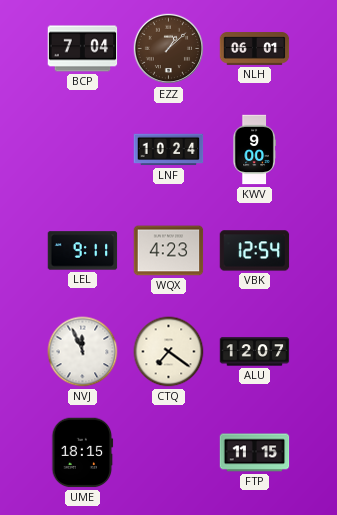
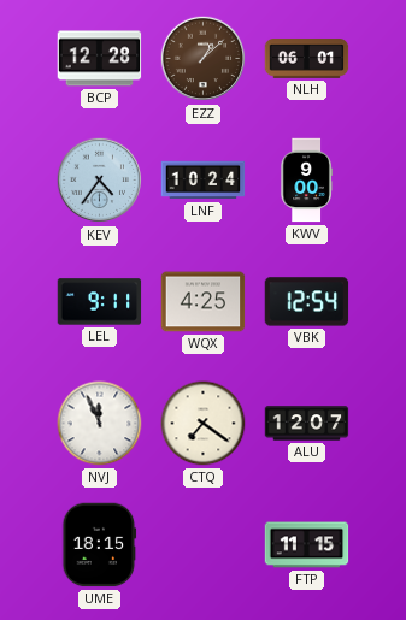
BCP: 7:04 -> 12:28 (100, 59)
KEV: none -> 4:36 (100, 181)
WQX: 4:23 -> 4:25 (204, 302)
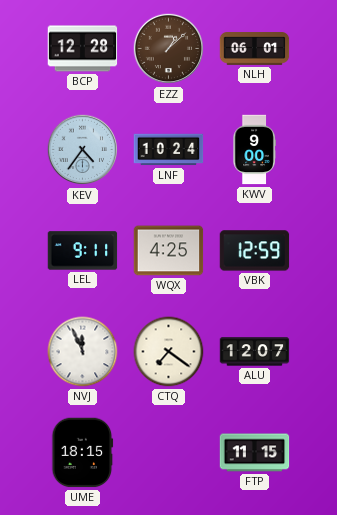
VBK: 12:54 -> 12:59 (255, 251)
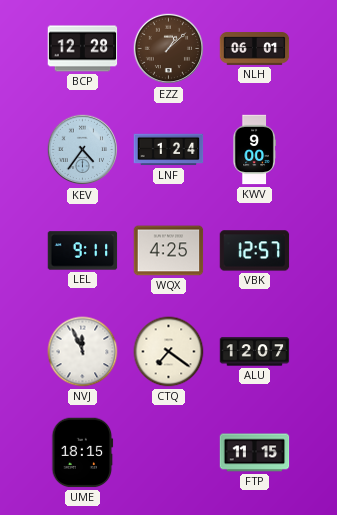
LNF: 10:24 -> 1:24 (169, 150)
VBK: 12:59 -> 12:57 (255, 251)
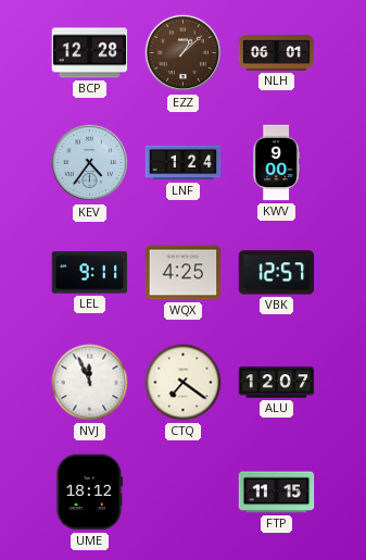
UME: 18:15 -> 18:12 (90, 493)
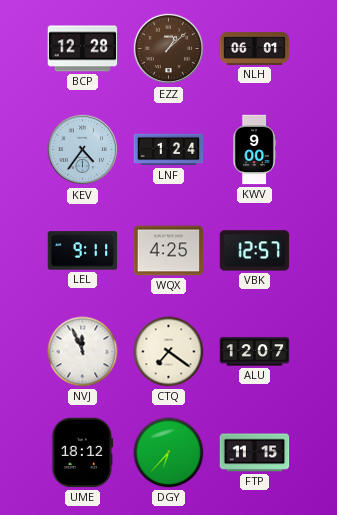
DGY: none -> 6:37 (169, 453)
